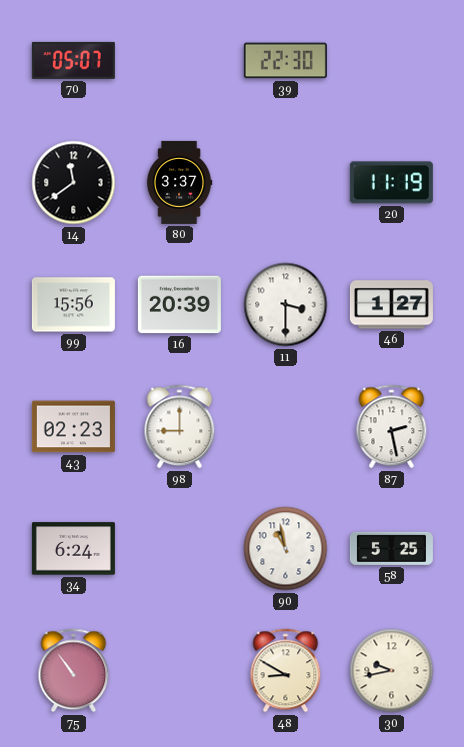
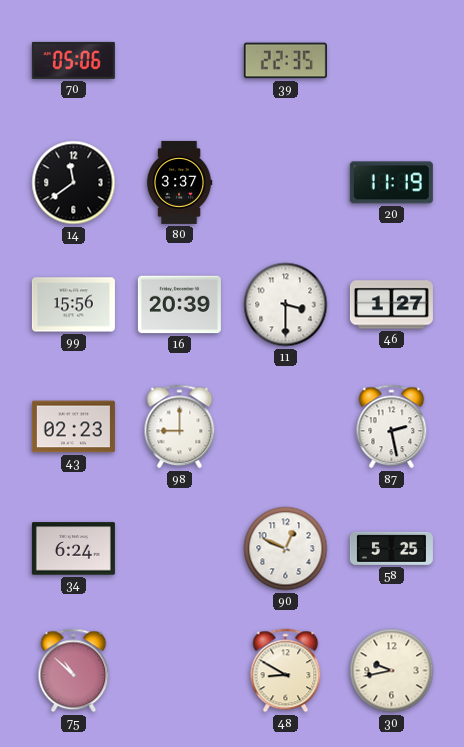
70: 05:07 -> 05:06 (73, 60)
39: 22:30 -> 22:35 (285, 61)
90: 10:58 -> 12:49 (286, 549)
75: 10:54 -> 10:52 (74, 671)
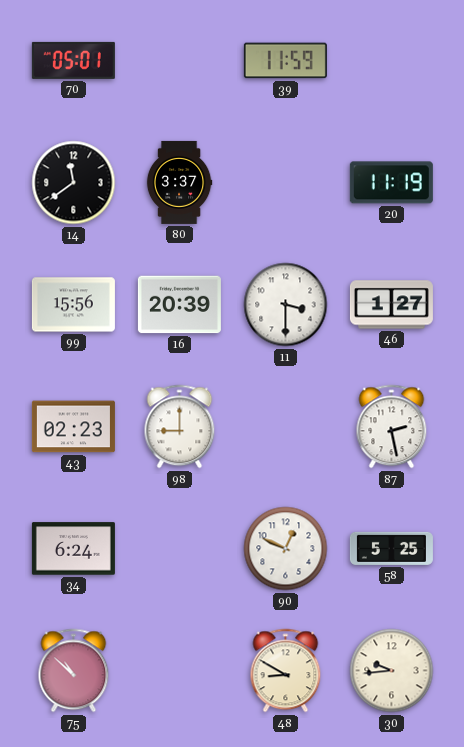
70: 05:06 -> 05:01 (73, 60)
39: 22:35 -> 11:59 (285, 61)
30: 9:43 -> 9:44 (392, 671)
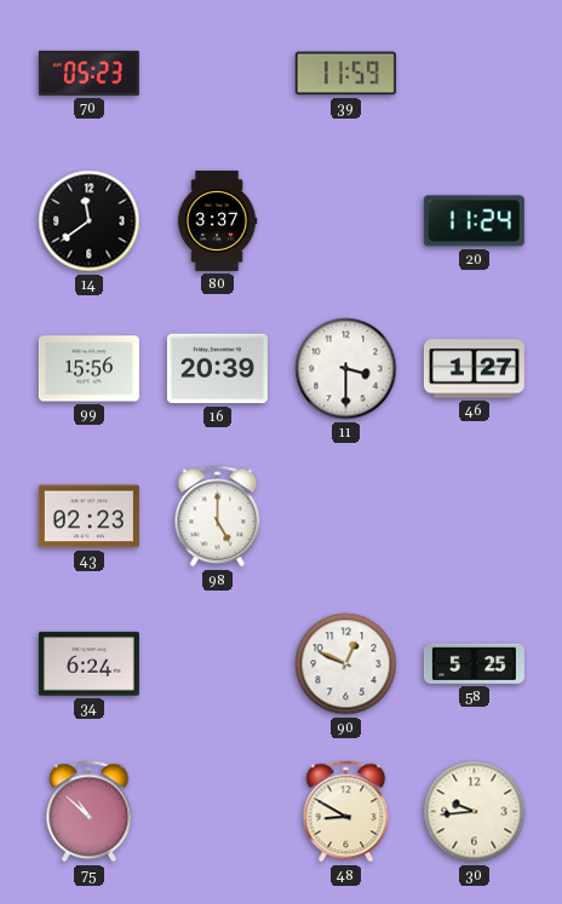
70: 05:01 -> 05:23 (88, 73)
20: 11:19 -> 11:24 (474, 221)
98: 9:00 -> 5:00 (218, 517)
87: 2:28 -> none (392, 427)
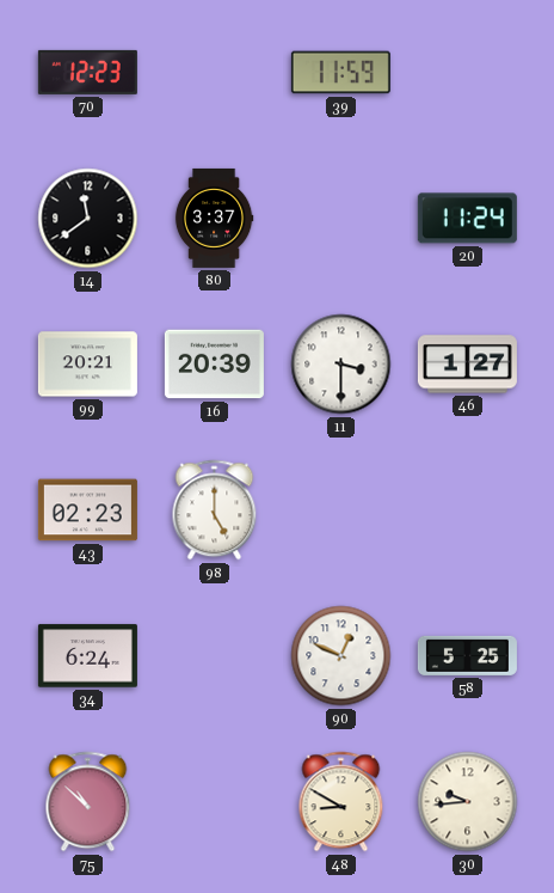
70: 05:23 -> 12:23 (87, 72)
99: 15:56 -> 20:21 (87, 365)
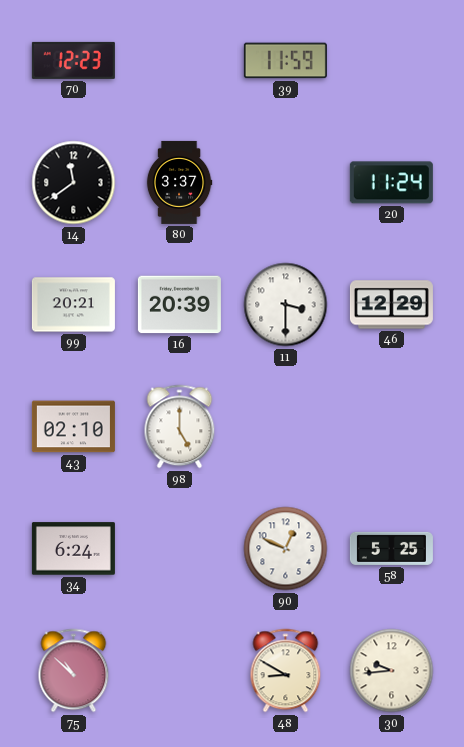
46: 1:27 -> 12:29 (391, 305)
43: 02:23 -> 02:10 (73, 427)
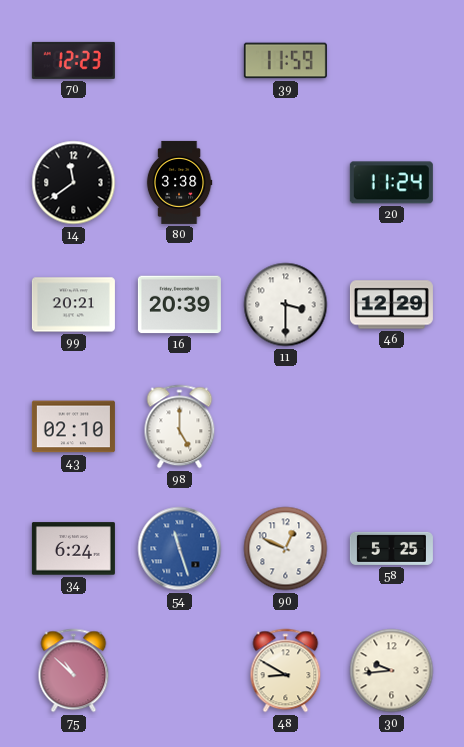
80: 3:37 -> 3:38 (179, 182)
54: none -> 11:27 (180, 549)
